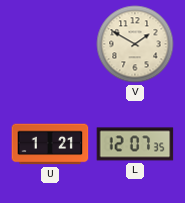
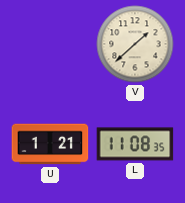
V: 1:50 -> 1:38 (135, 44)
L: 12:07 -> 11:08 (135, 144)
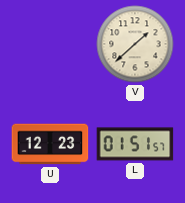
U: 1:21 -> 12:23 (50, 144)
L: 11:08 -> 01:51 (135, 144)
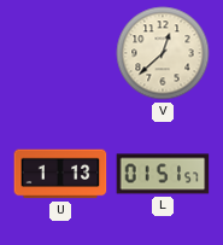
V: 1:38 -> 12:38 (163, 53)
U: 12:23 -> 1:13 (60, 174)
